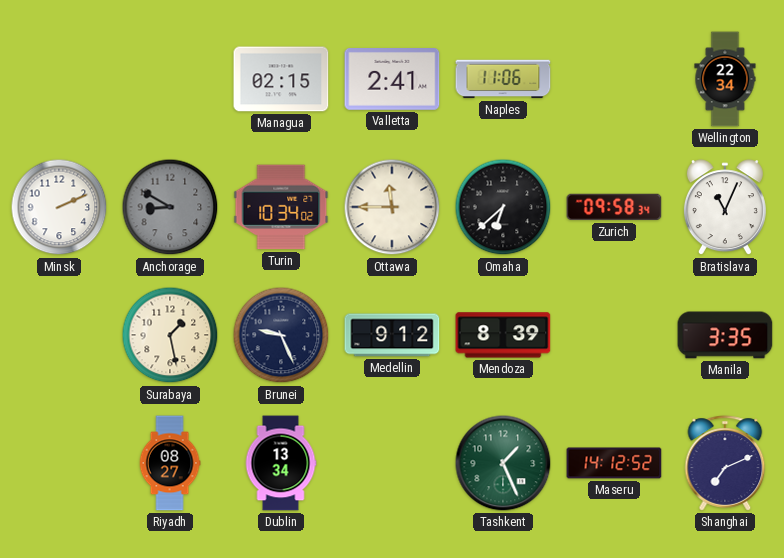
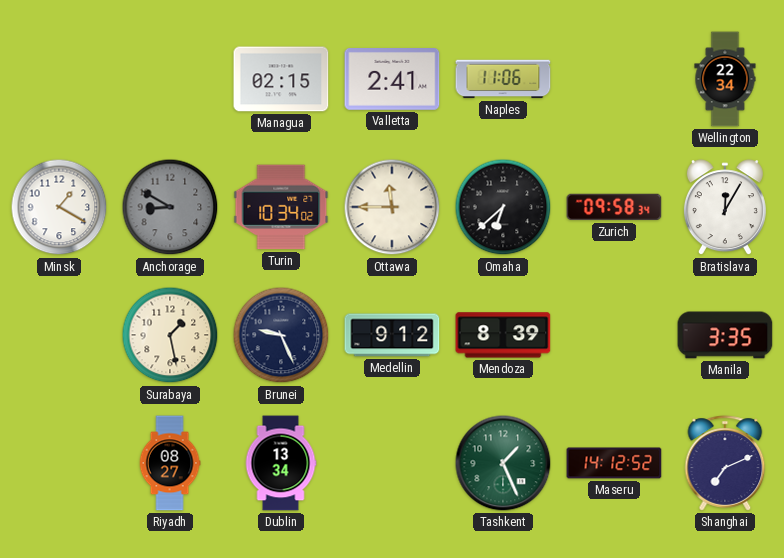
Minsk: 2:11 -> 1:20 (59, 207)
Bratislava: 11:04 -> 12:05 (725, 208)
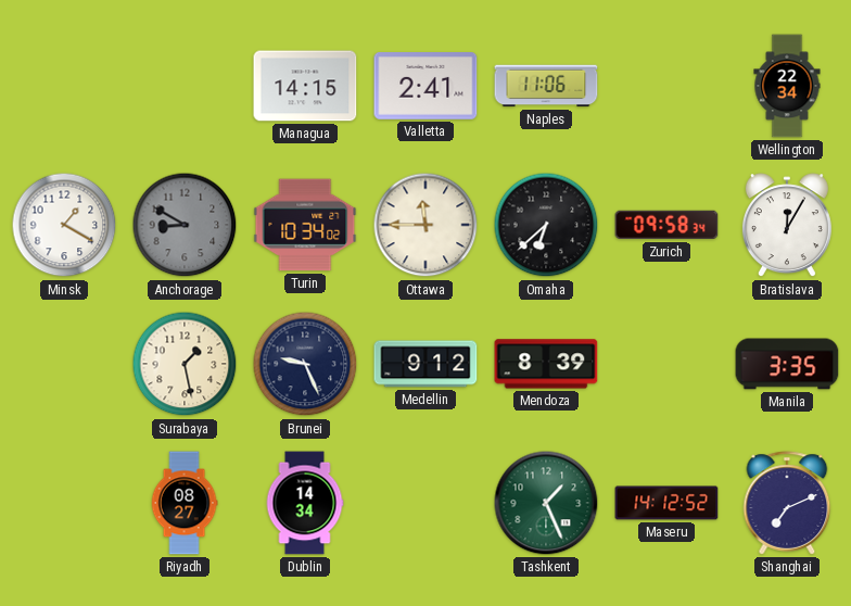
Managua: 02:15 -> 14:15 (305, 86)
Dublin: 13:34 -> 14:34 (305, 503)
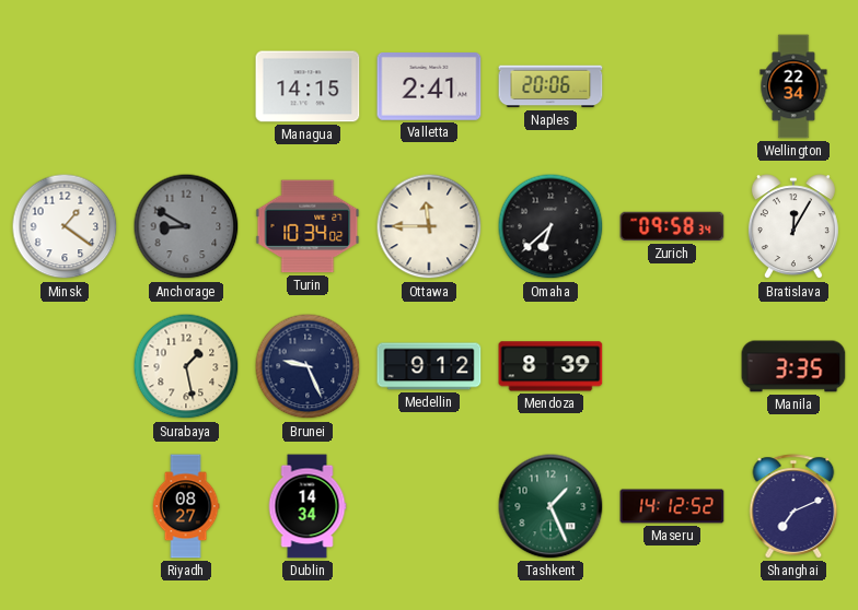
Naples: 11:06 -> 20:06 (550, 86)
Minsk: 1:20 -> 1:21 (65, 226)
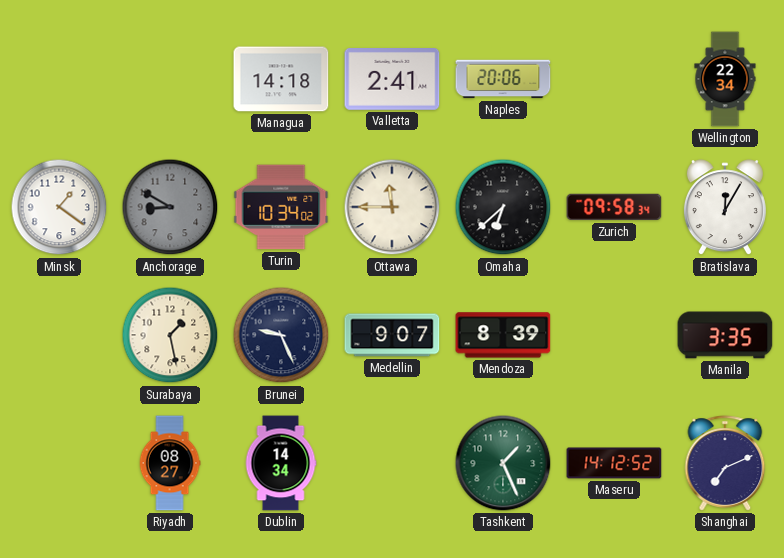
Managua: 14:15 -> 14:18 (281, 79)
Medellin: 9:12 -> 9:07 (392, 335)
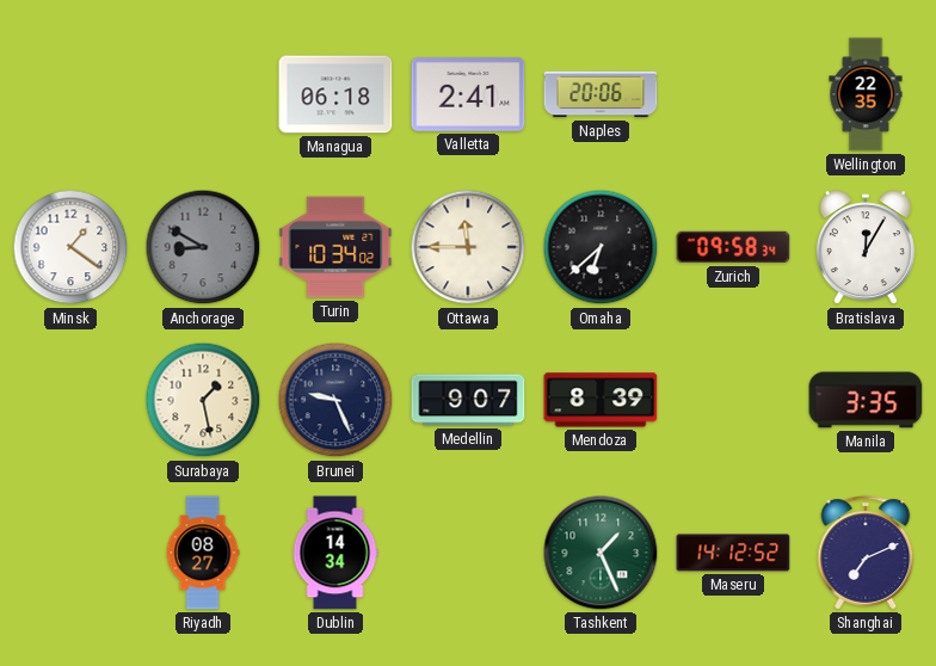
Managua: 14:18 -> 06:18 (335, 94)
Wellington: 22:34 -> 22:35 (866, 94)
